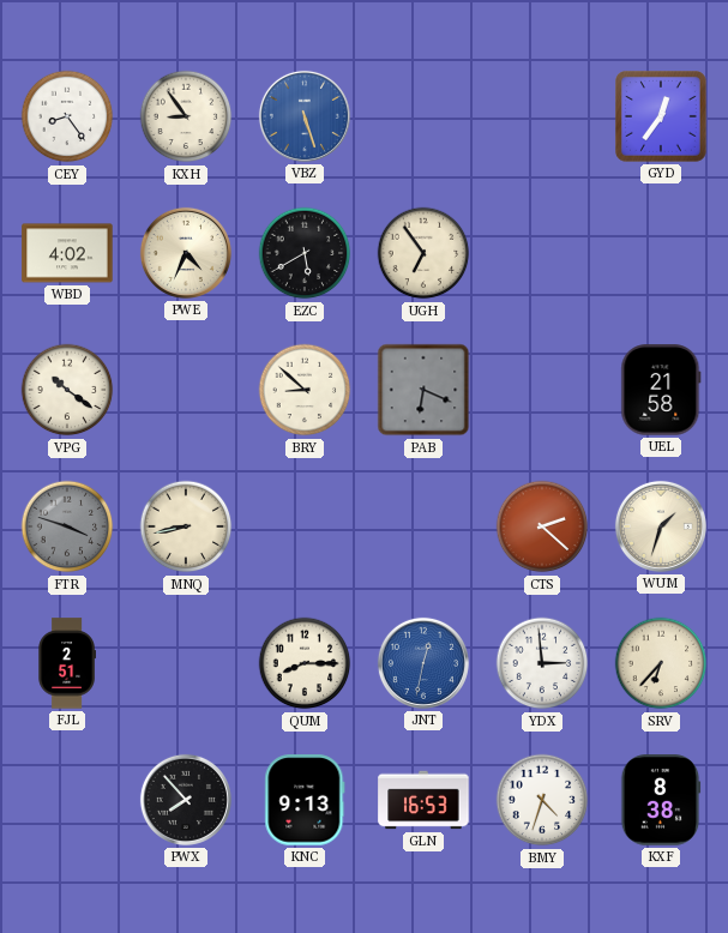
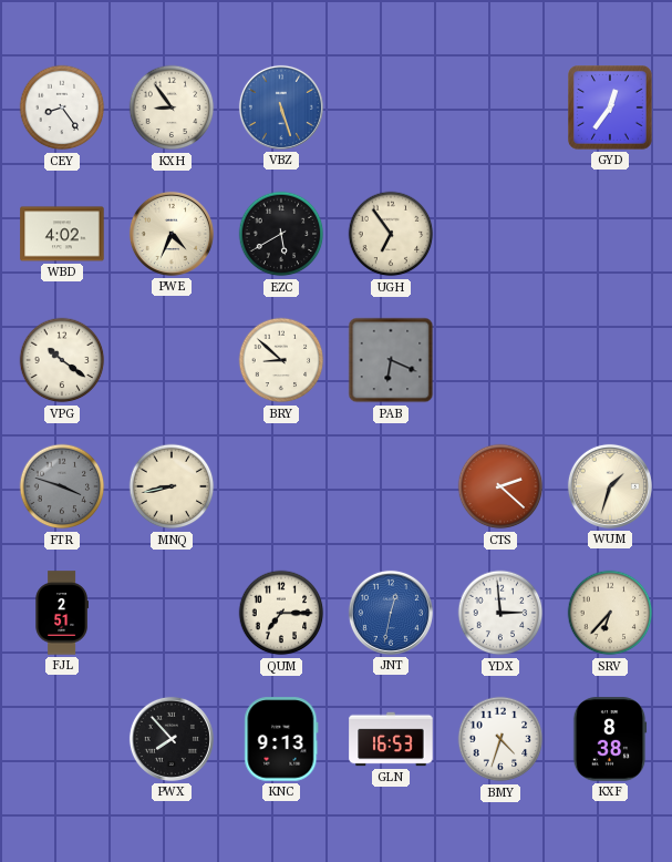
UEL: 21:58 -> none (661, 390)
QUM: 8:15 -> 7:15 (281, 613)
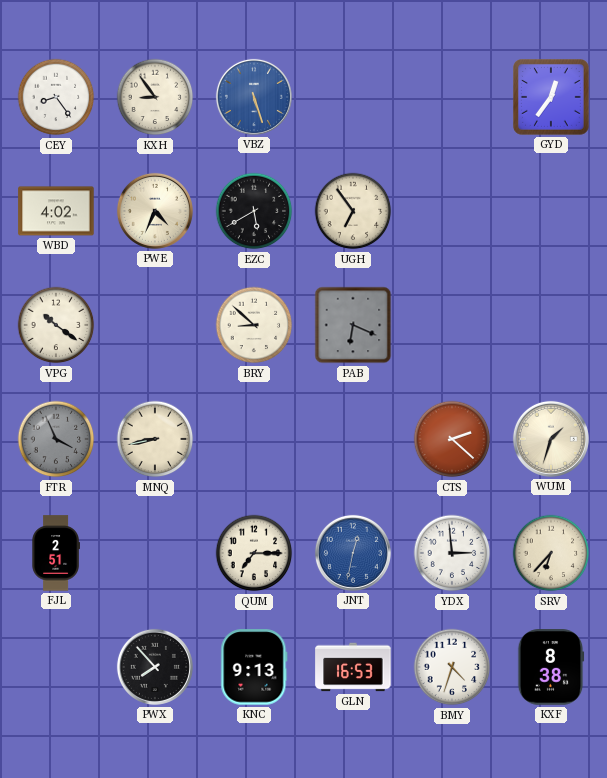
FTR: 3:48 -> 3:56 (56, 439)
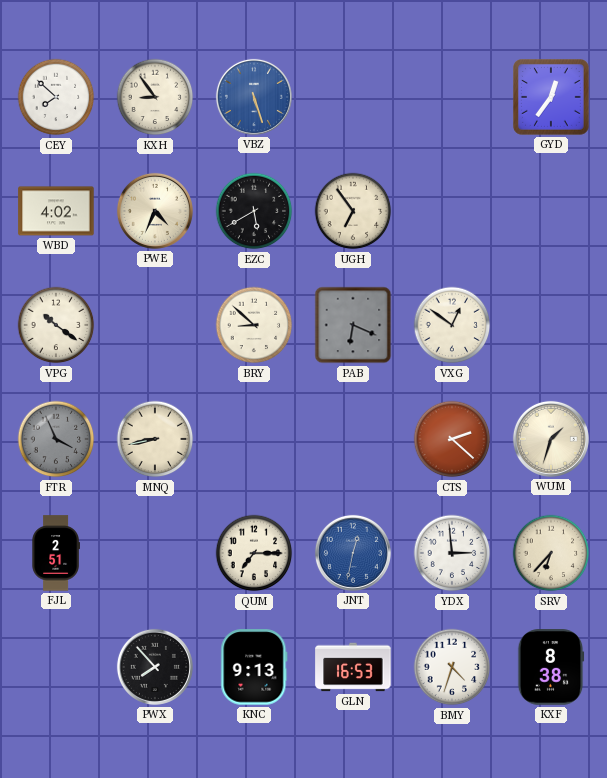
CEY: 8:24 -> 7:52 (56, 97)
VXG: none -> 12:51 (452, 325)
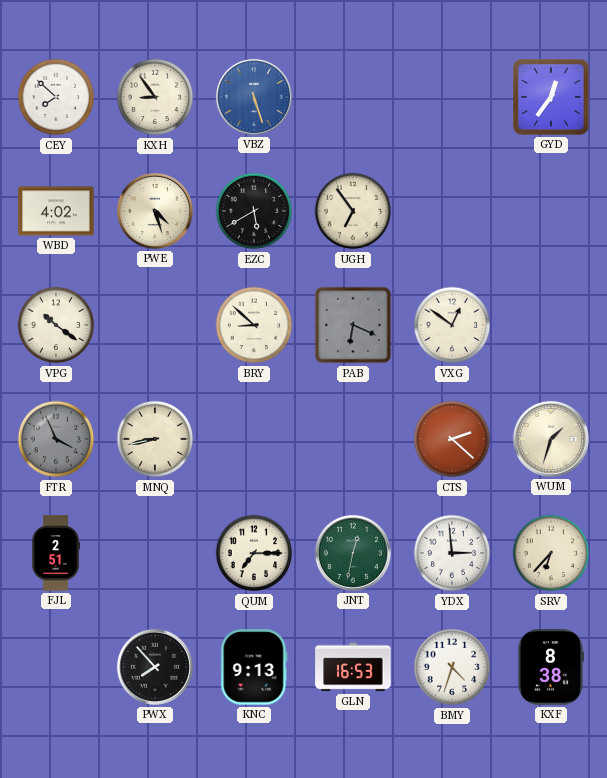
PWE: 4:34 -> 4:27 (155, 211)
JNT dial: blue -> green (353, 553)
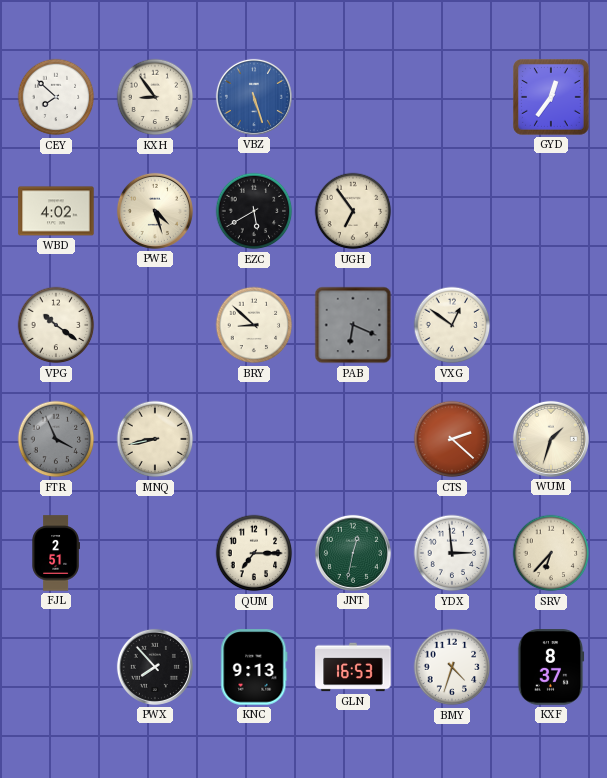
KXF: 8:38 -> 8:37 (551, 667)
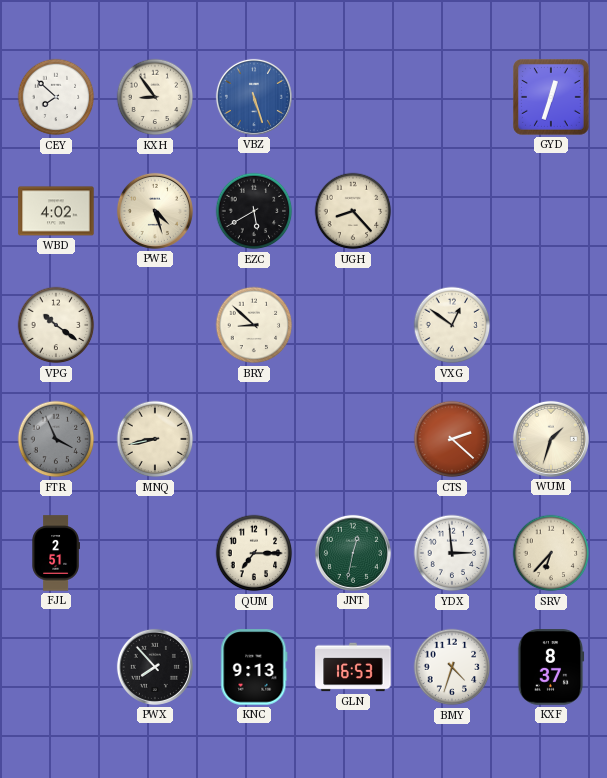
GYD: 12:36 -> 12:33 (552, 98)
UGH: 6:54 -> 8:23 (353, 211)
PAB: 6:19 -> none (353, 325)
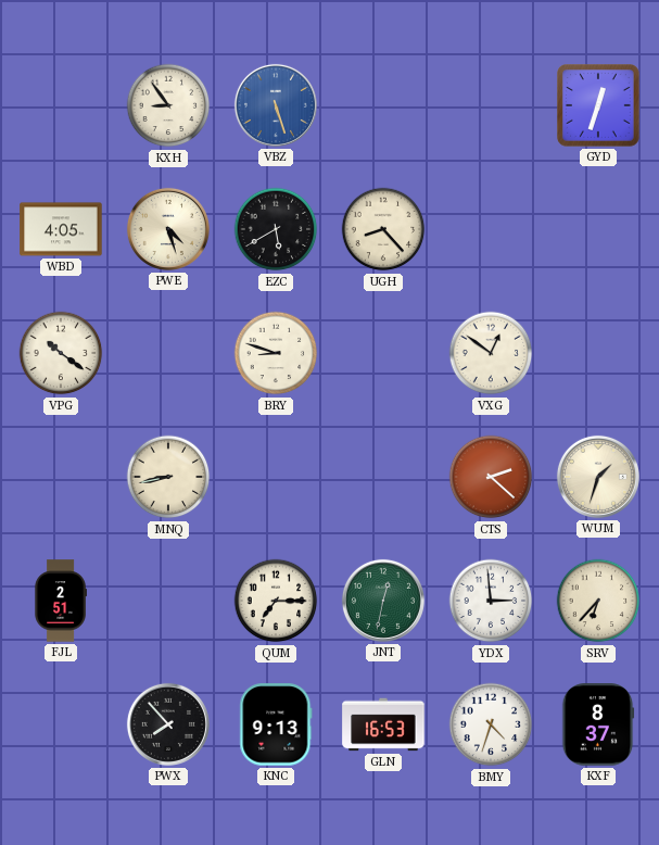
CEY: 7:52 -> none (56, 97)
WBD: 4:02 -> 4:05 (61, 229)
BRY: 8:52 -> 8:48 (276, 353)
FTR: 3:56 -> none (56, 439)
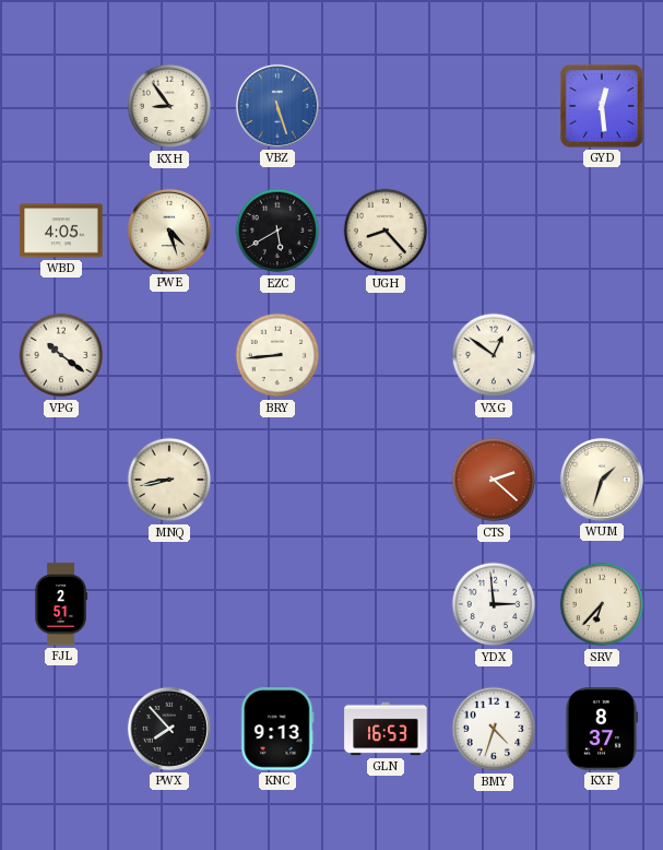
GYD: 12:33 -> 12:29 (603, 107)
BRY: 8:48 -> 8:44 (277, 355)
QUM: 7:15 -> none (276, 601)
JNT: 12:32 -> none (383, 601)
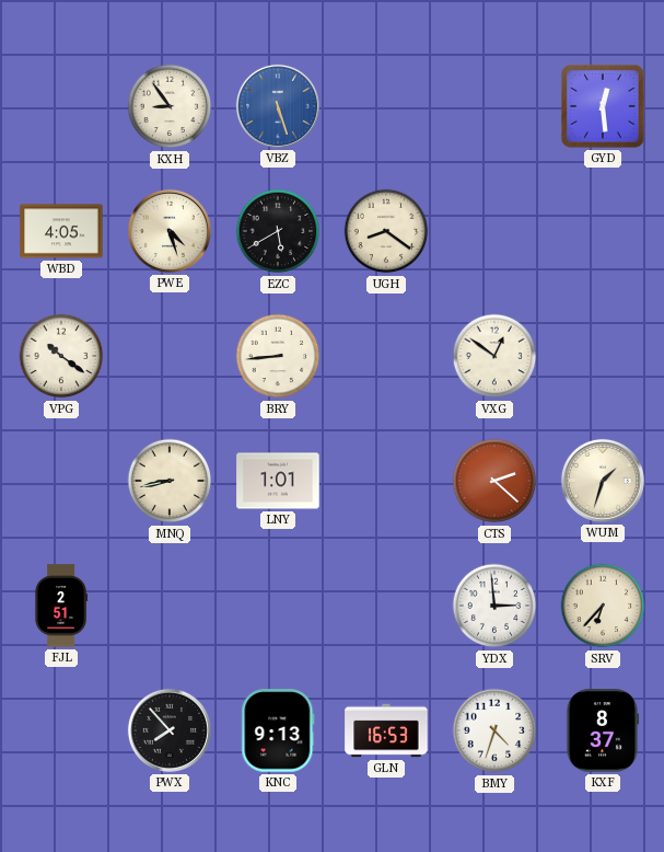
UGH: 8:23 -> 8:21 (386, 231)
LNY: none -> 1:01 (278, 481)
